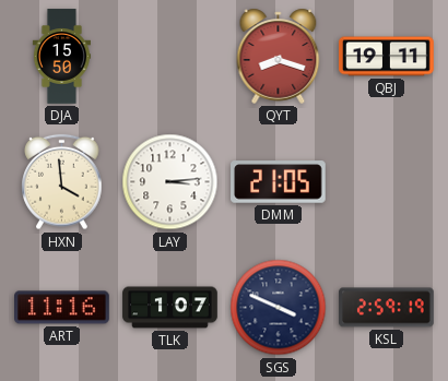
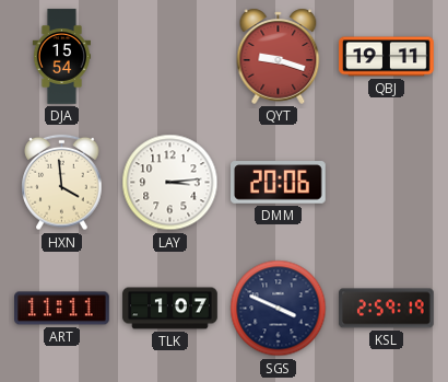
DJA: 15:50 -> 15:54 (61, 57)
QYT: 8:18 -> 9:18 (279, 56)
DMM: 21:05 -> 20:06 (279, 183)
ART: 11:16 -> 11:11 (62, 309)
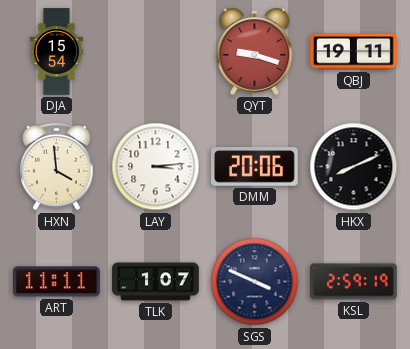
HKX: none -> 8:11 (354, 167)
